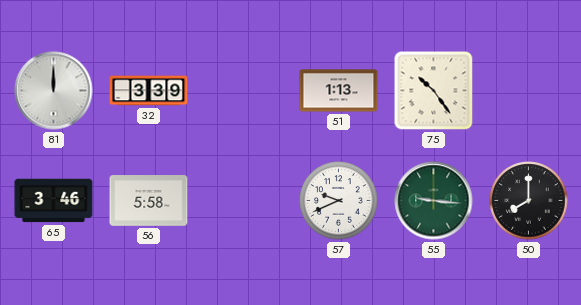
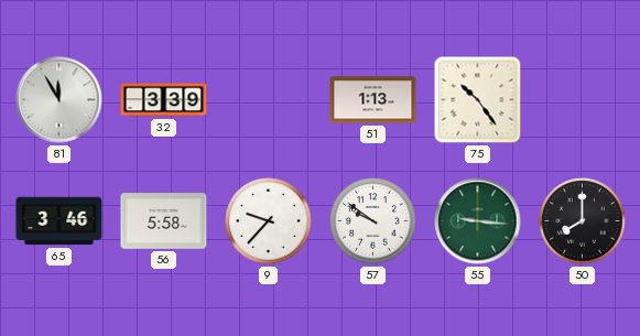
81: 12:00 -> 11:55 (59, 100)
9: none -> 9:37 (269, 221)
57: 9:41 -> 9:51 (373, 221)
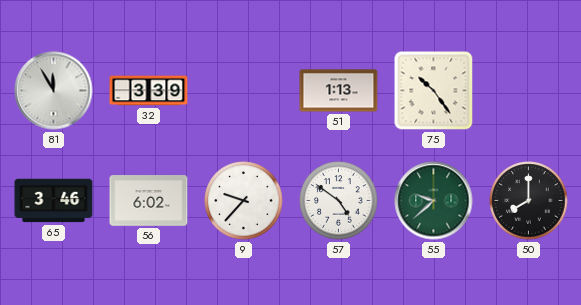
56: 5:58 -> 6:02 (149, 201)
57: 9:51 -> 4:51 (339, 201)
55: 9:16 -> 9:38 (434, 201)
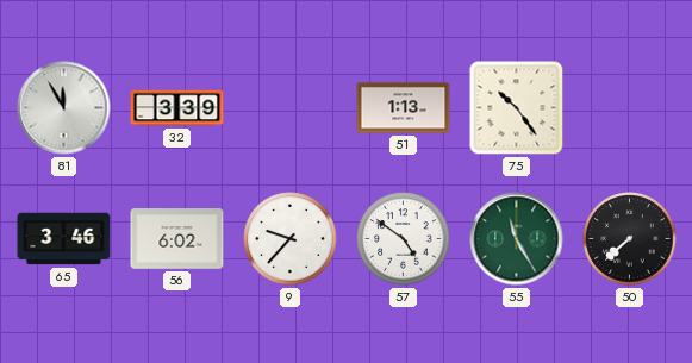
55: 9:38 -> 11:25 (517, 239)
50: 8:00 -> 7:38 (630, 239)
